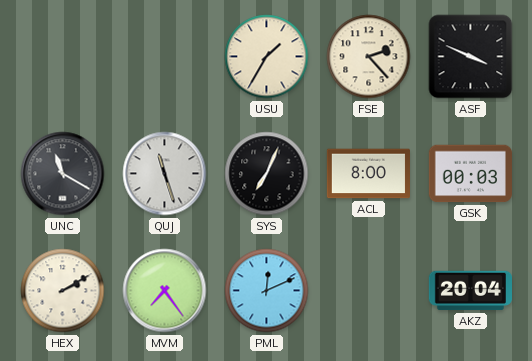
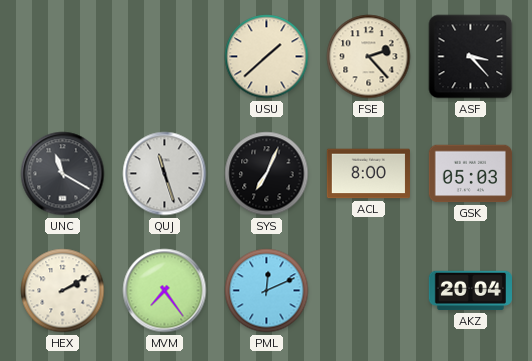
USU: 1:35 -> 1:38 (267, 57)
ASF: 3:49 -> 3:23 (471, 57)
GSK: 00:03 -> 05:03 (470, 174)
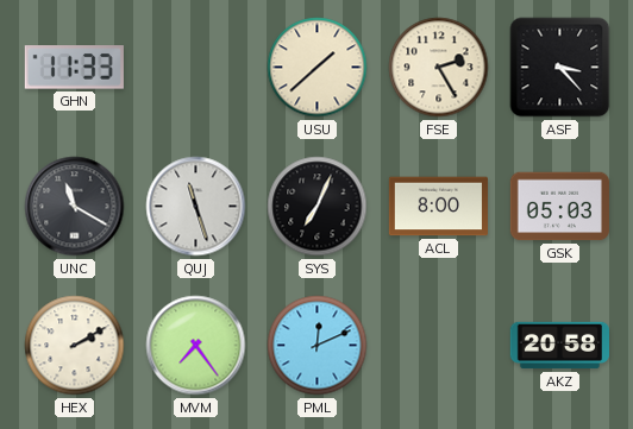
GHN: none -> 11:33 (74, 68)
FSE: 2:23 -> 2:25 (439, 68)
AKZ: 20:04 -> 20:58 (559, 346)
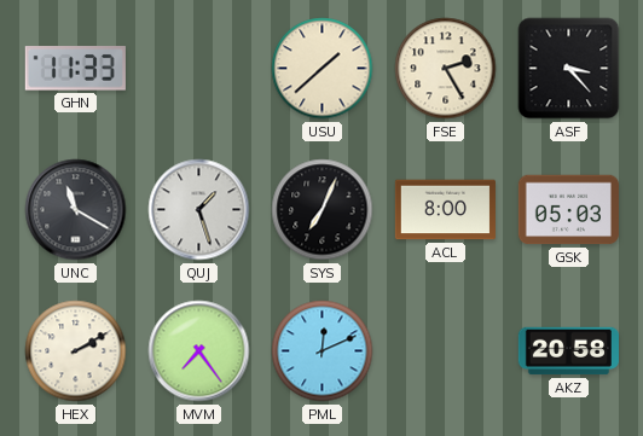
QUJ: 11:27 -> 1:27 (199, 210)
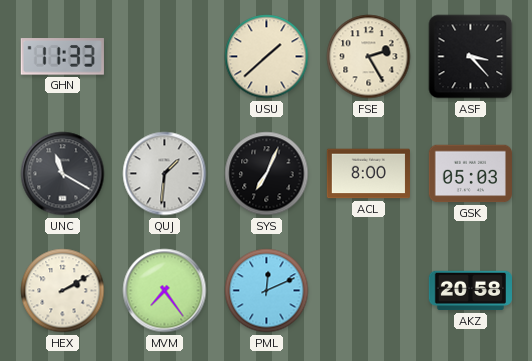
QUJ: 1:27 -> 1:31 (165, 174)
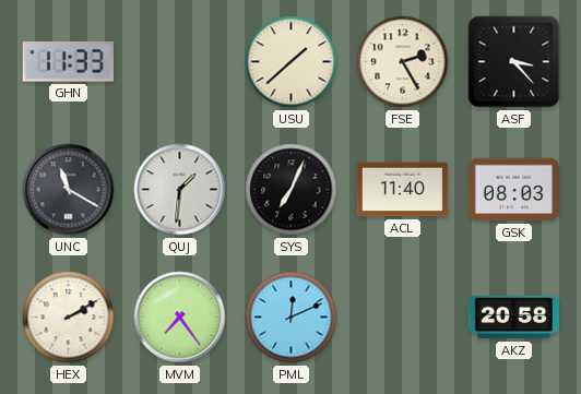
ACL: 8:00 -> 11:40 (402, 190)
GSK: 05:03 -> 08:03 (513, 190)
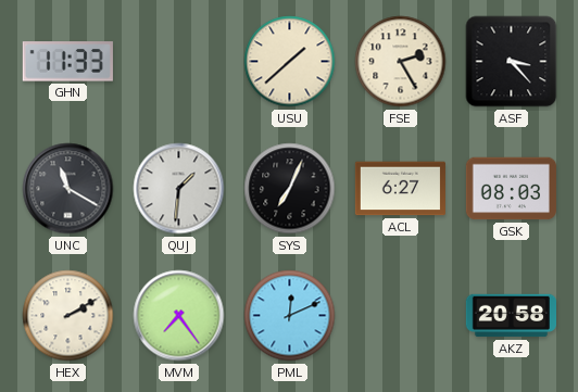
ACL: 11:40 -> 6:27 (400, 189)
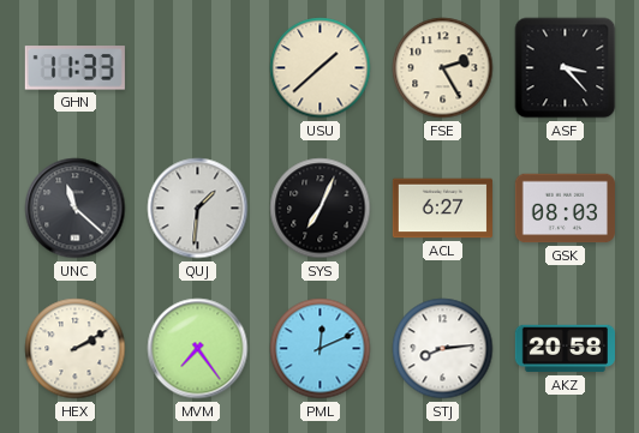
UNC: 11:20 -> 11:22 (76, 209)
STJ: none -> 8:14 (443, 349)
